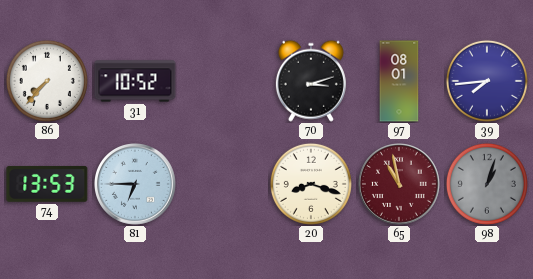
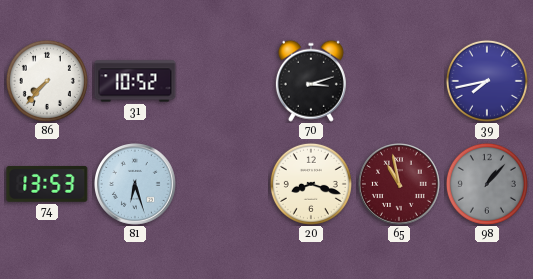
97: 08:01 -> none (399, 81)
39: 7:44 -> 7:43 (487, 81)
81: 6:45 -> 6:27 (136, 185)
98: 1:03 -> 1:07 (487, 184)
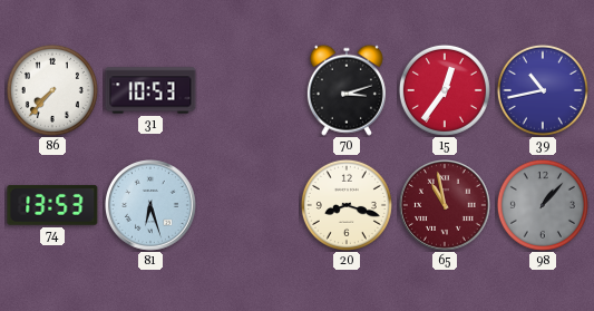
31: 10:52 -> 10:53 (150, 90)
15: none -> 12:36 (445, 90)
39: 7:43 -> 10:43 (543, 90)
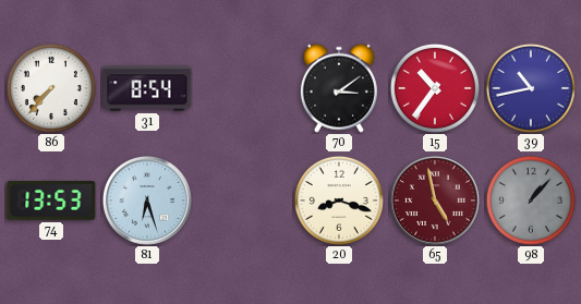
31: 10:53 -> 8:54 (147, 88)
70: 3:12 -> 3:09 (339, 88)
15: 12:36 -> 10:36 (435, 88)
65: 10:58 -> 4:58 (436, 202)
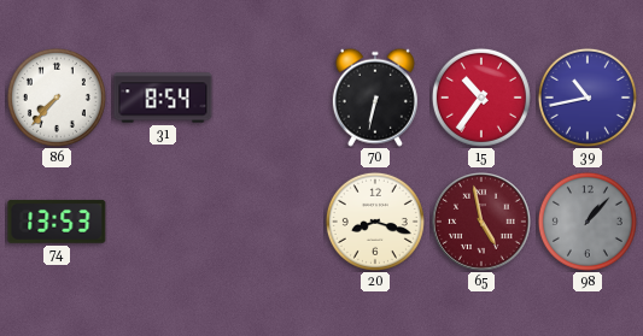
70: 3:09 -> 6:32 (375, 98)
81: 6:27 -> none (148, 202)
